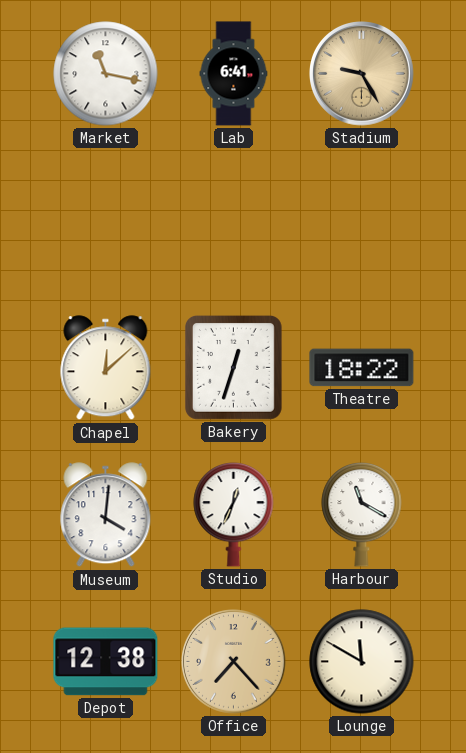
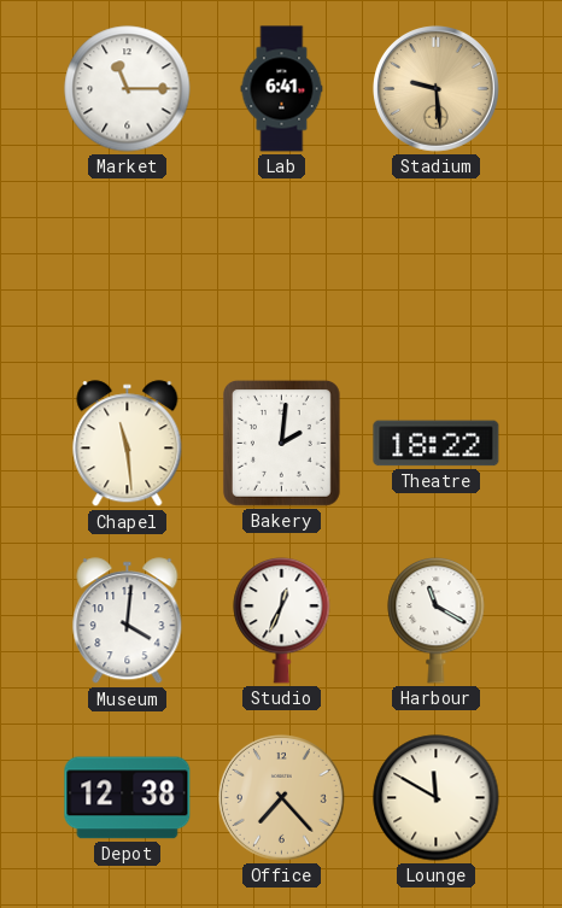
Market: 11:17 -> 11:15 (128, 89)
Stadium: 9:25 -> 9:29 (437, 89)
Chapel: 12:08 -> 11:29 (128, 444)
Bakery: 12:33 -> 2:01 (281, 443)
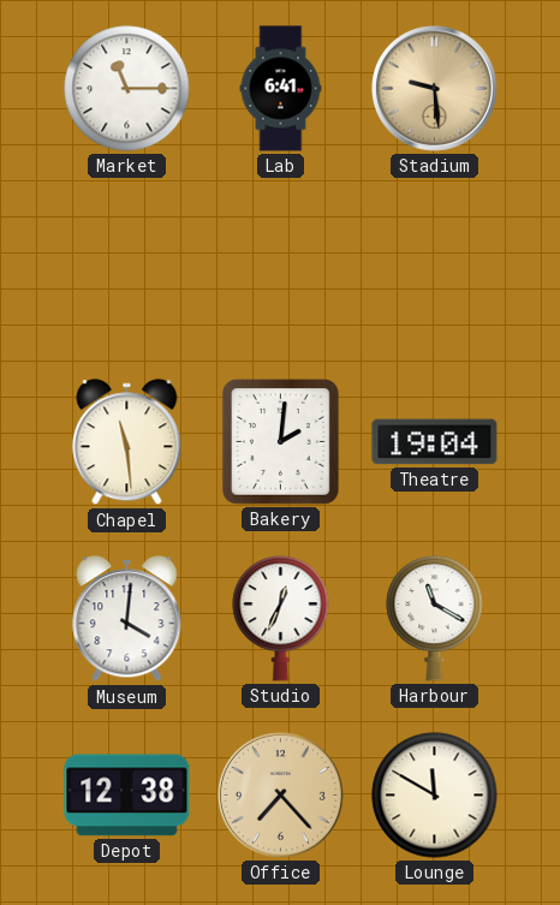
Theatre: 18:22 -> 19:04 (435, 442)
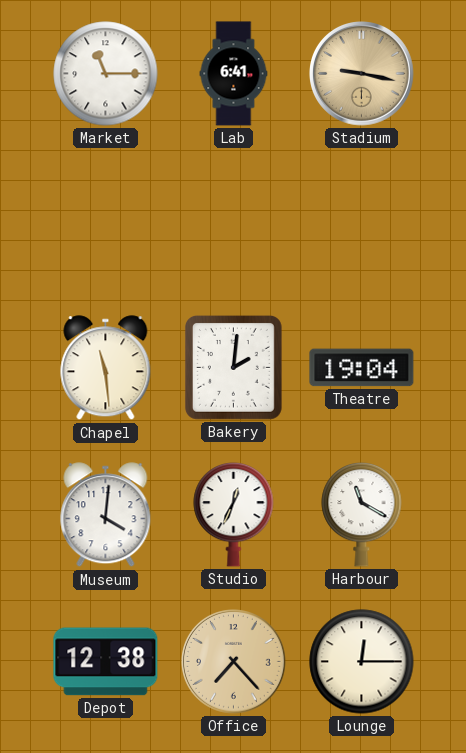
Stadium: 9:29 -> 9:17 (362, 74)
Lounge: 11:50 -> 12:15 (362, 662)
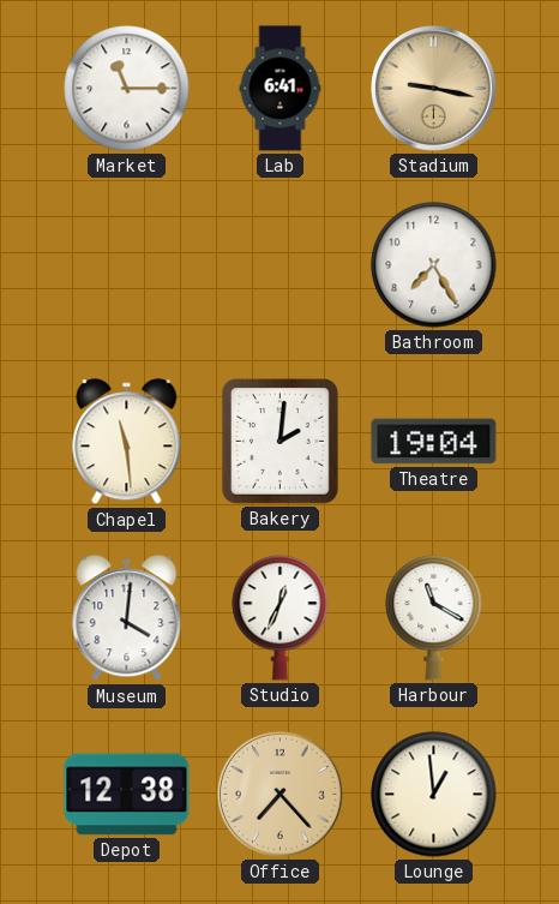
Bathroom: none -> 7:25 (434, 265)
Lounge: 12:15 -> 12:59 (434, 795)
